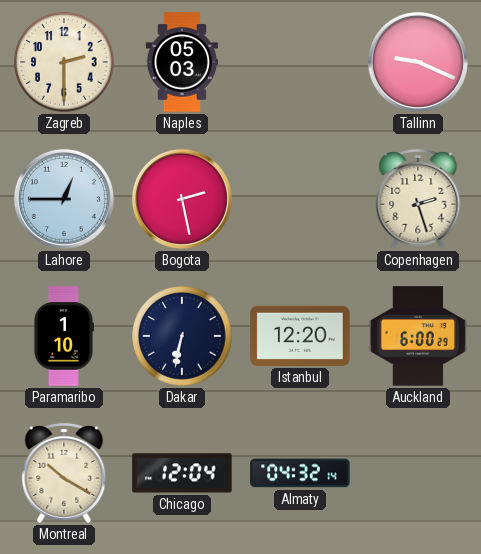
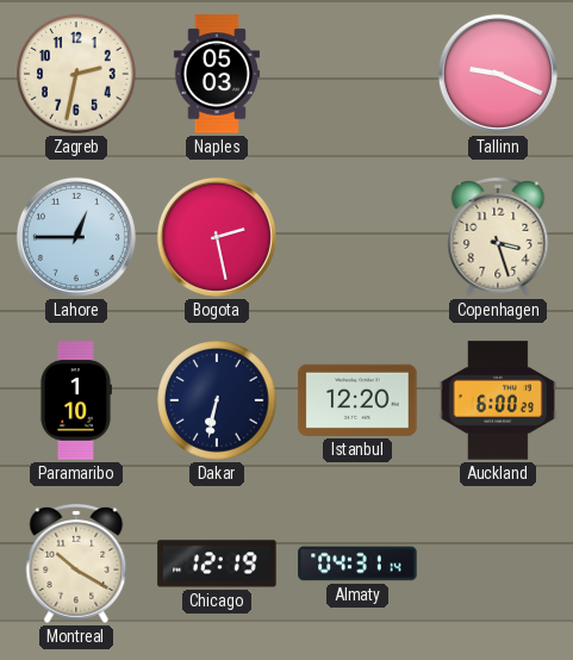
Zagreb: 2:30 -> 2:32 (76, 74)
Copenhagen: 2:27 -> 3:27 (498, 237)
Chicago: 12:04 -> 12:19 (217, 564)
Almaty: 04:32 -> 04:31 (357, 564)
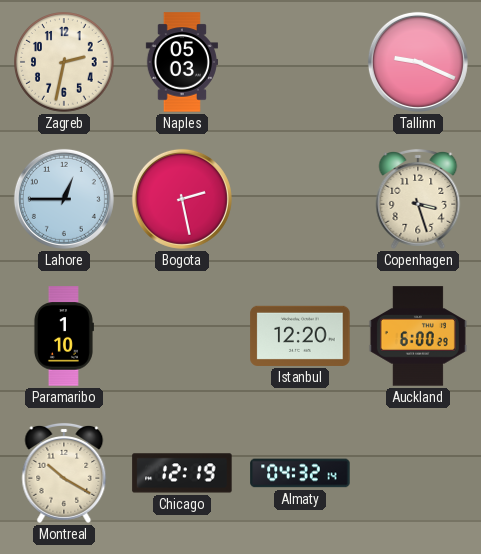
Dakar: 6:32 -> none (217, 400)
Almaty: 04:31 -> 04:32 (300, 473)
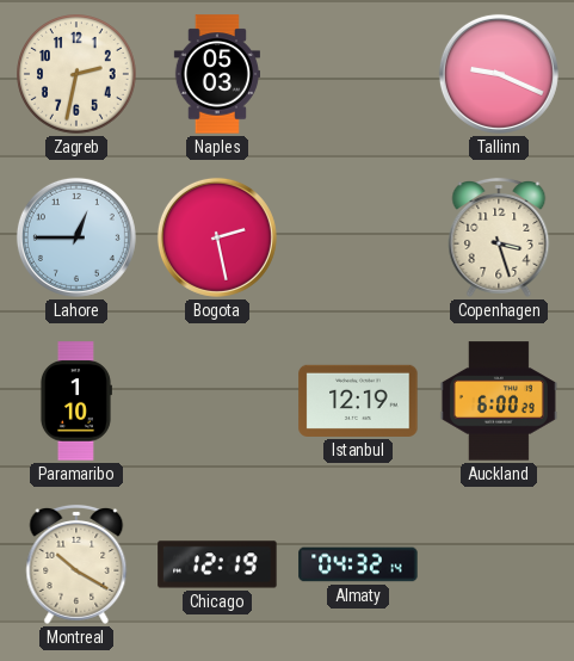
Istanbul: 12:20 -> 12:19 (358, 401)
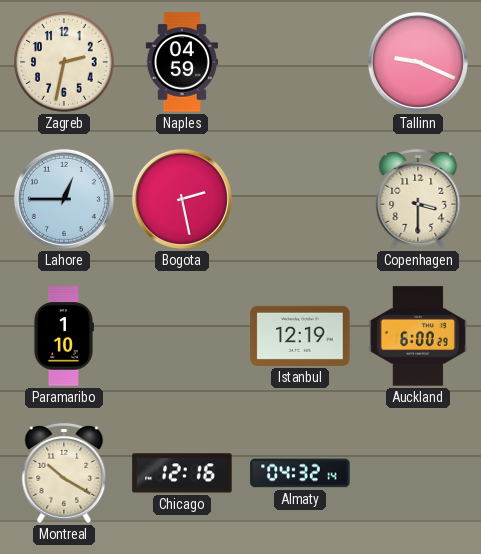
Naples: 05:03 -> 04:59 (182, 62)
Copenhagen: 3:27 -> 3:30 (418, 199)
Chicago: 12:19 -> 12:16 (182, 473)
